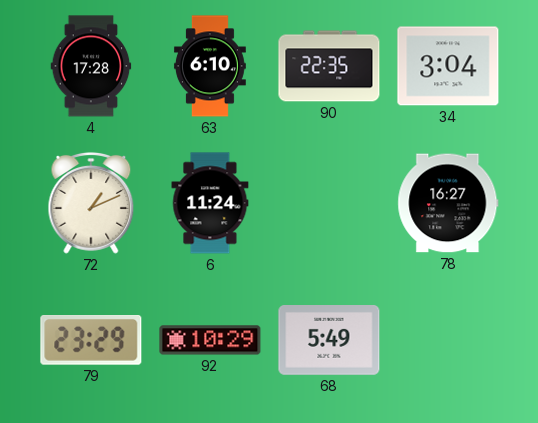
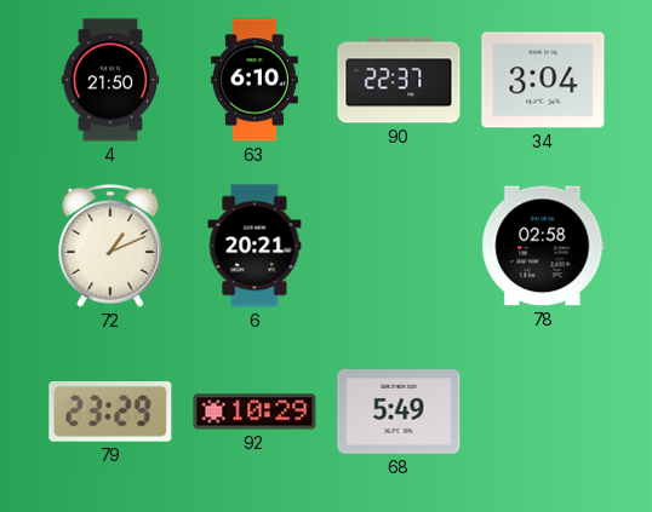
4: 17:28 -> 21:50 (110, 80)
90: 22:35 -> 22:37 (399, 80)
6: 11:24 -> 20:21 (254, 246)
78: 16:27 -> 02:58 (543, 246)
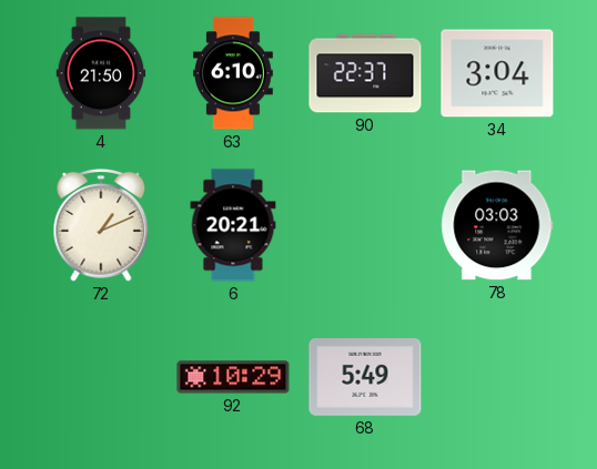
78: 02:58 -> 03:03 (497, 225)
79: 23:29 -> none (110, 413)
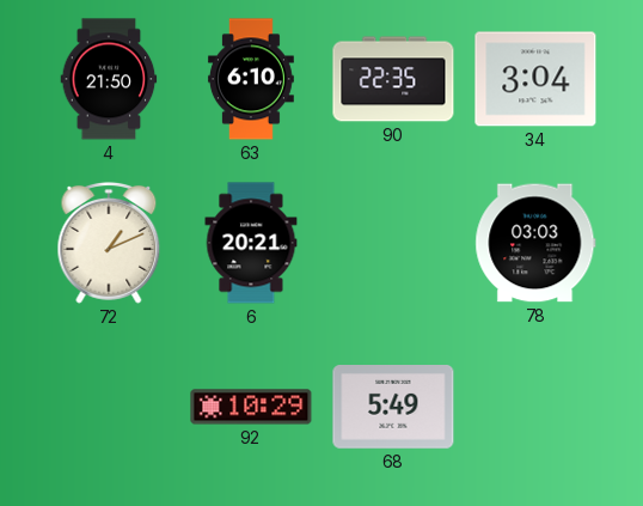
90: 22:37 -> 22:35 (393, 79)
